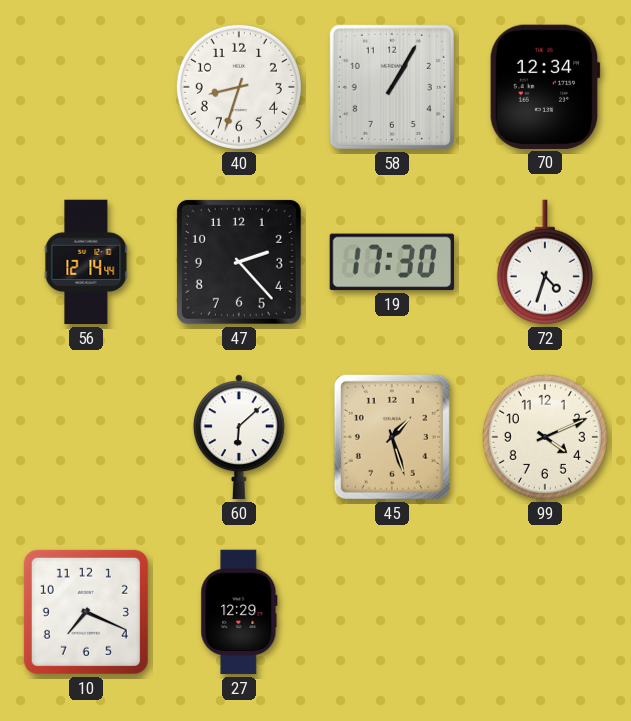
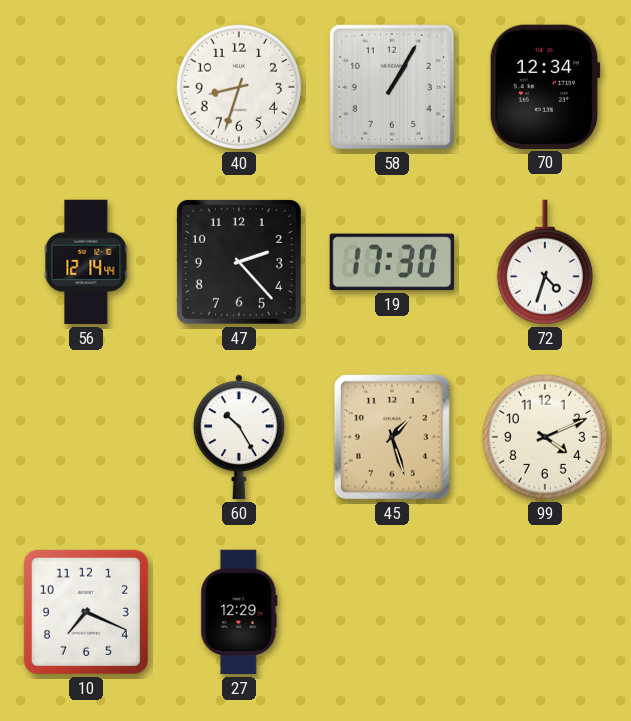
60: 6:08 -> 10:25 (239, 437)
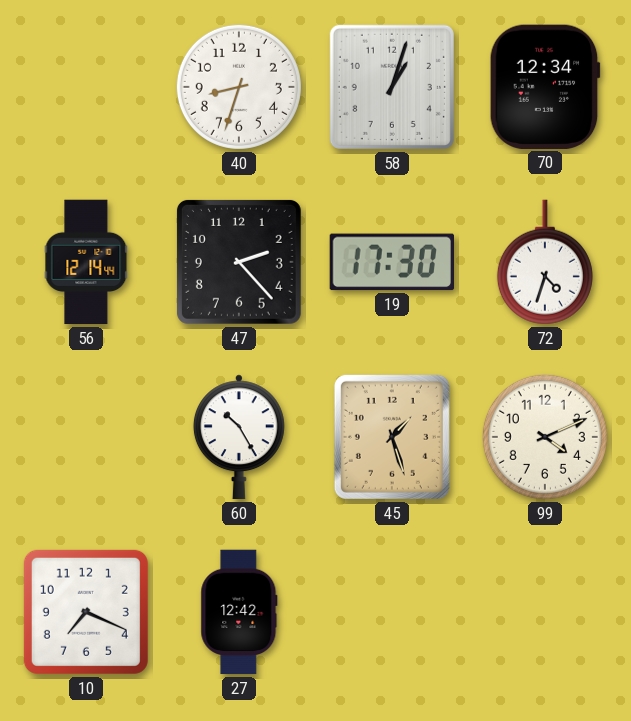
58: 1:05 -> 1:03 (392, 87)
27: 12:29 -> 12:42 (239, 612)
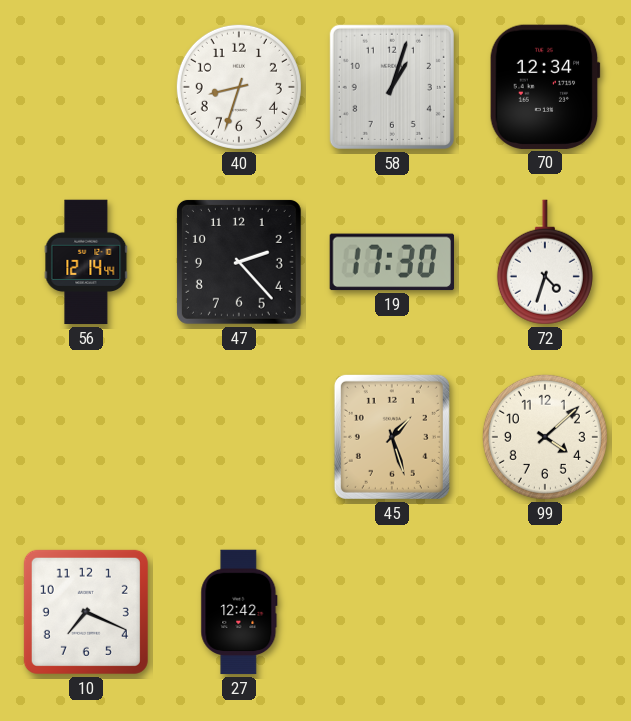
60: 10:25 -> none (239, 437)
99: 4:11 -> 4:08 (545, 437)
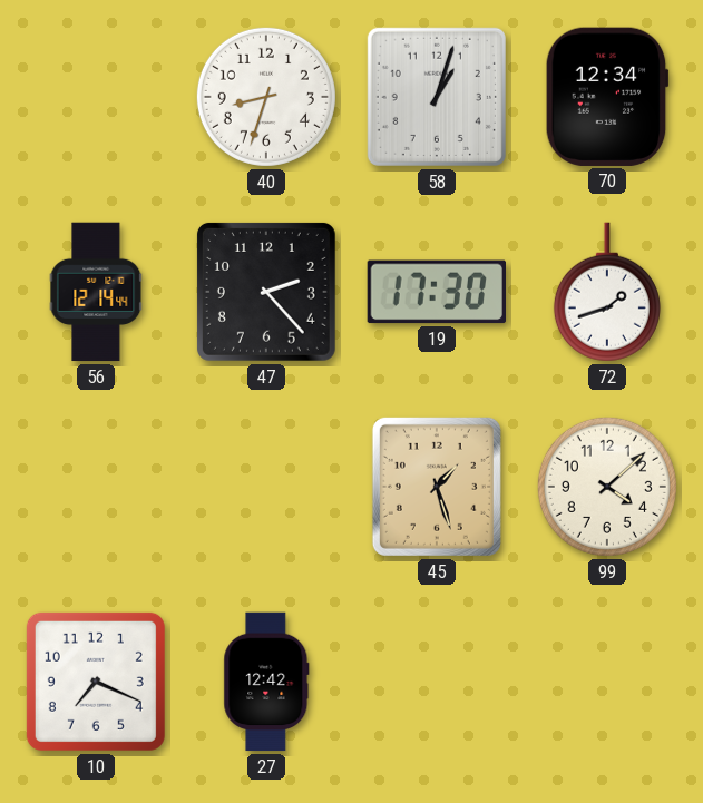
72: 4:33 -> 1:42 (607, 292)
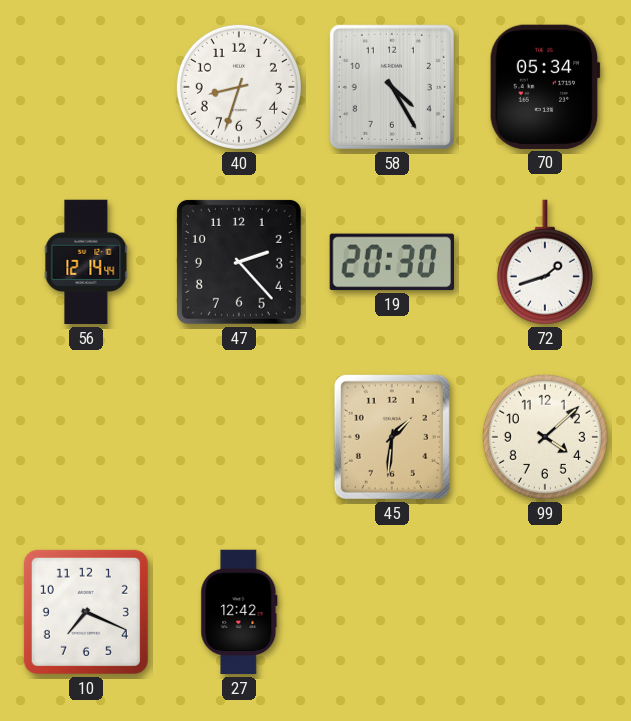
58: 1:03 -> 4:25 (392, 87)
70: 12:34 -> 05:34 (545, 87)
19: 17:30 -> 20:30 (391, 262)
45: 1:27 -> 1:31 (392, 437)
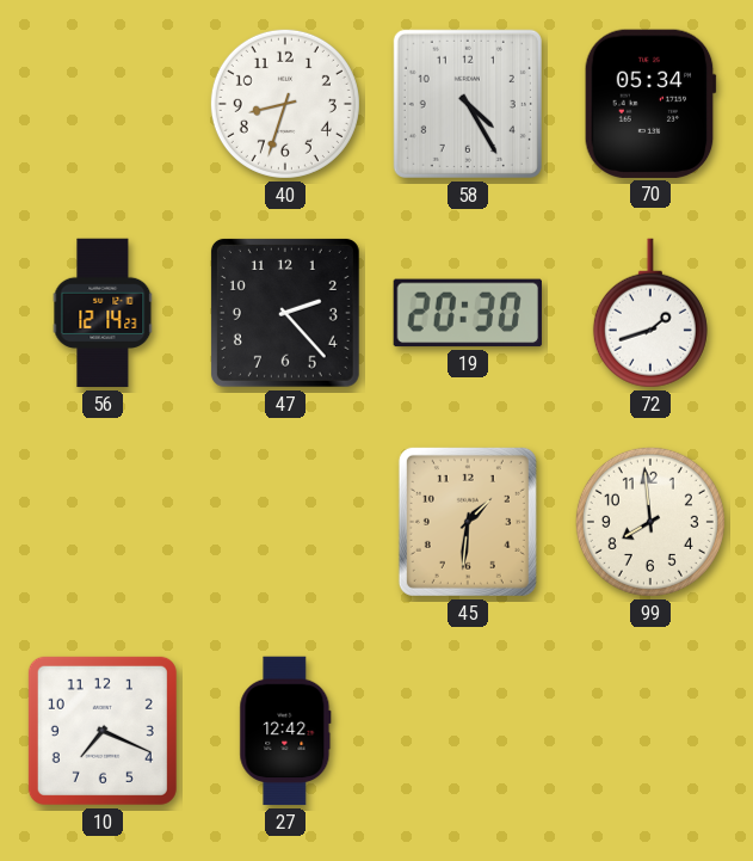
56: 12:14:44 -> 12:14:23 (103, 313)
99: 4:08 -> 7:59 (650, 522)
